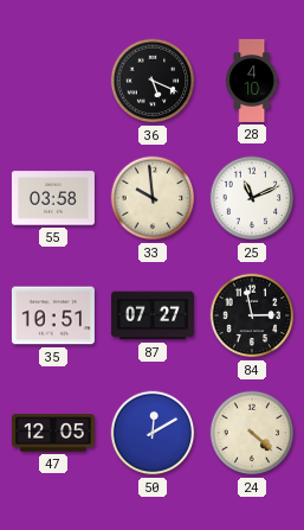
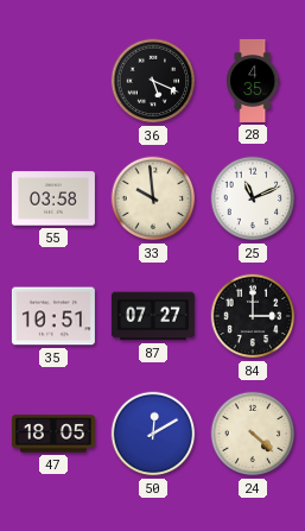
28: 4:10 -> 4:35 (253, 81)
84: 2:58 -> 3:00 (253, 316)
47: 12:05 -> 18:05 (53, 434)
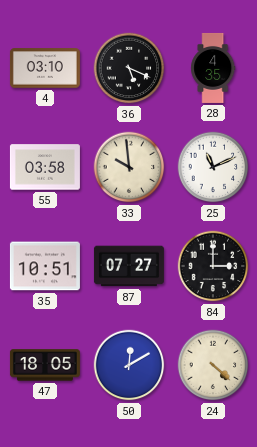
4: none -> 03:10 (45, 68)
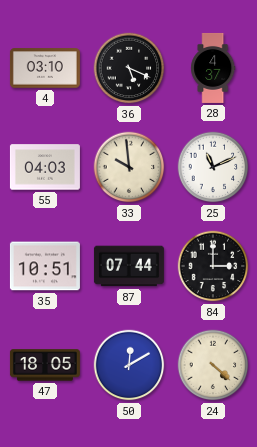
28: 4:35 -> 4:37 (213, 68)
55: 03:58 -> 04:03 (45, 167)
87: 07:27 -> 07:44 (129, 266)
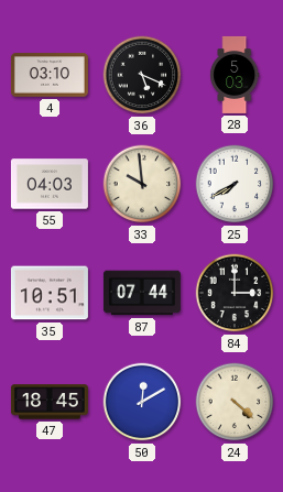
28: 4:37 -> 5:03 (235, 75)
25: 11:11 -> 7:40 (235, 184)
47: 18:05 -> 18:45 (50, 402)
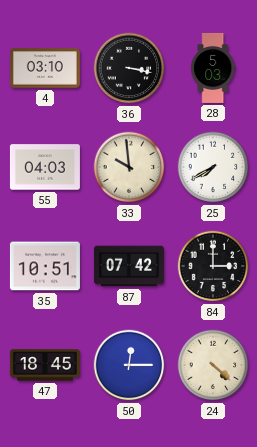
36: 5:19 -> 3:17 (129, 68)
87: 07:44 -> 07:42 (129, 266)
50: 12:10 -> 12:15 (129, 365)
